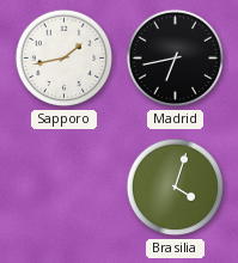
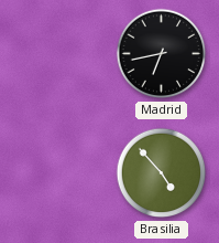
Sapporo: 1:43 -> none (65, 59)
Brasilia: 4:03 -> 4:53 (162, 173)
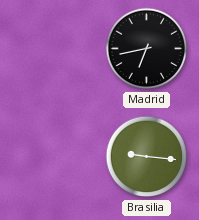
Brasilia: 4:53 -> 9:16 (147, 157)
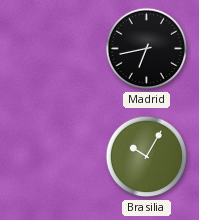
Brasilia: 9:16 -> 10:05 (147, 157)
